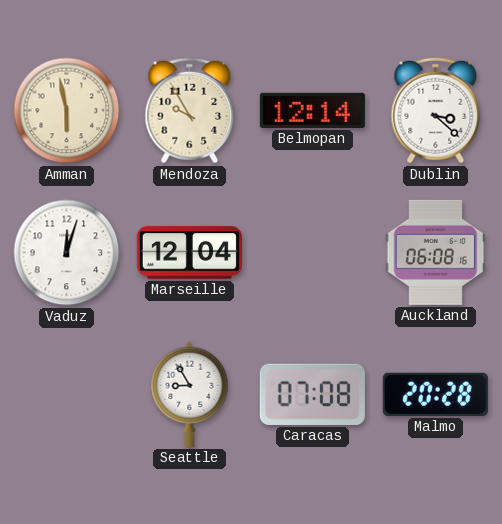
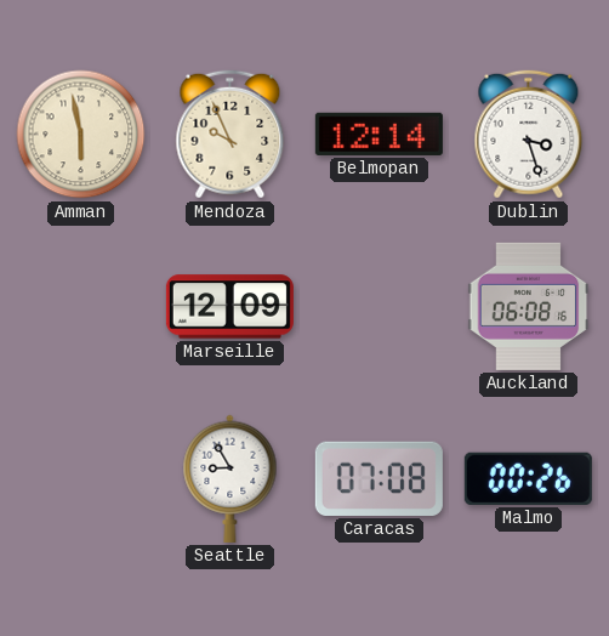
Mendoza: 9:55 -> 9:56 (230, 135)
Dublin: 3:22 -> 3:27 (529, 135)
Vaduz: 12:03 -> none (67, 253)
Marseille: 12:04 -> 12:09 (229, 307)
Malmo: 20:28 -> 00:26 (528, 478)
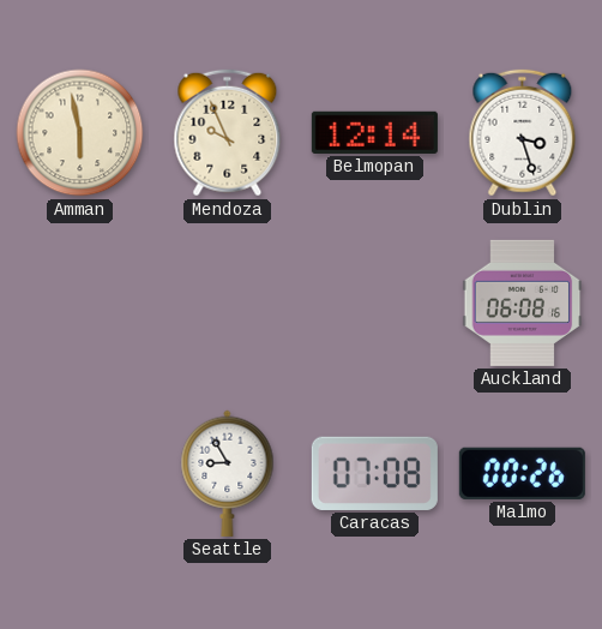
Marseille: 12:09 -> none (229, 307)
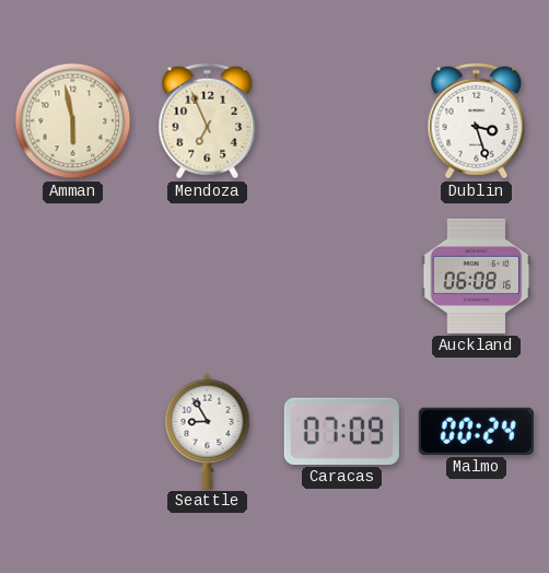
Mendoza: 9:56 -> 6:56 (208, 121)
Belmopan: 12:14 -> none (374, 132)
Caracas: 07:08 -> 07:09 (341, 431)
Malmo: 00:26 -> 00:24 (476, 431)
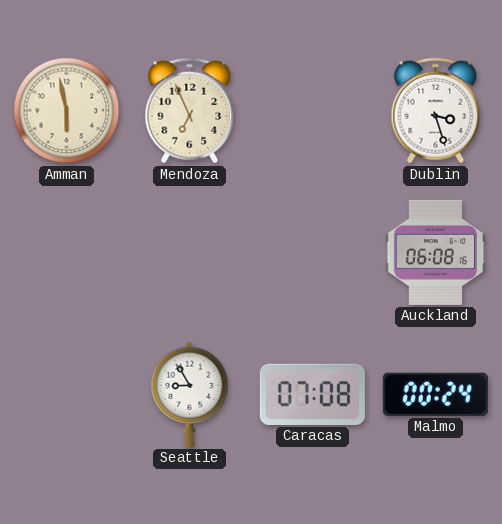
Caracas: 07:09 -> 07:08 (312, 394)
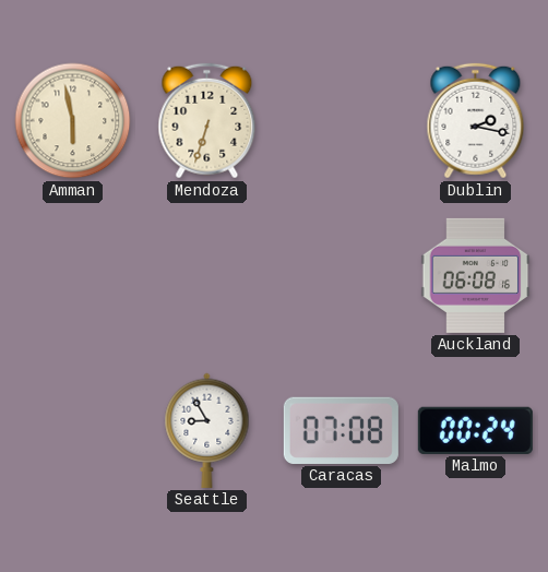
Mendoza: 6:56 -> 6:33 (207, 121)
Dublin: 3:27 -> 2:17 (476, 121)
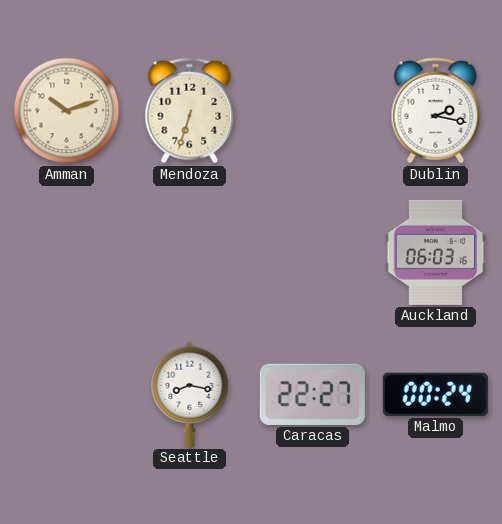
Amman: 5:58 -> 10:12 (67, 111)
Auckland: 06:08 -> 06:03 (436, 252)
Seattle: 8:55 -> 8:17 (190, 394)
Caracas: 07:08 -> 22:27 (312, 394)
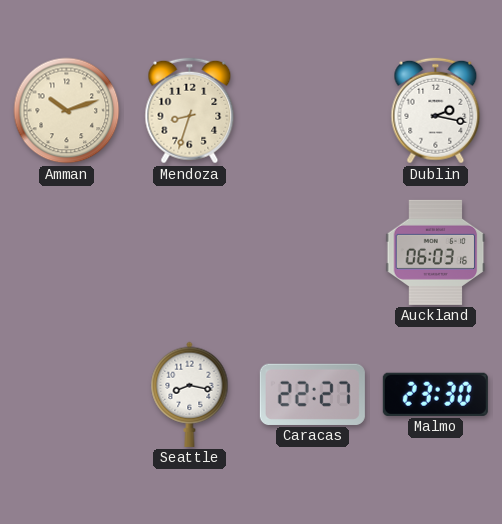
Mendoza: 6:33 -> 8:33 (190, 111)
Malmo: 00:24 -> 23:30 (435, 394)
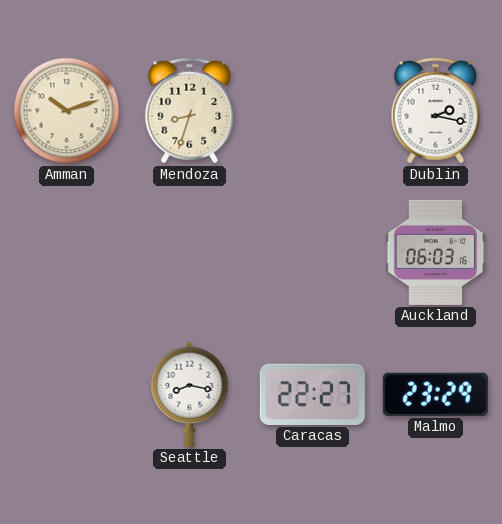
Malmo: 23:30 -> 23:29 (435, 394)
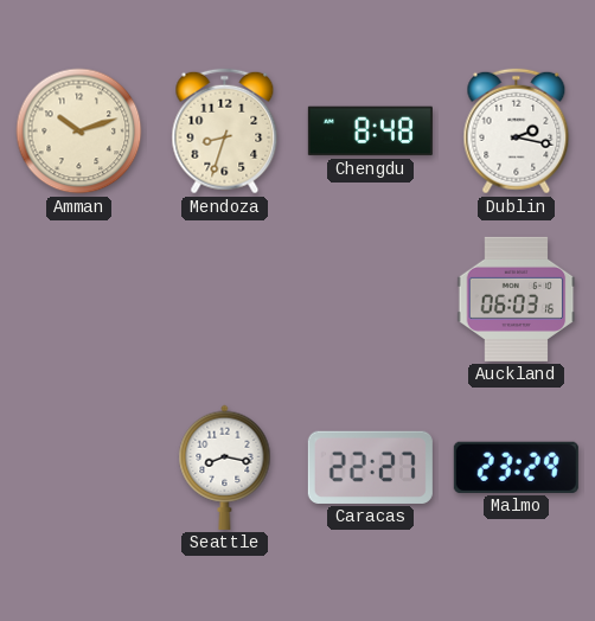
Chengdu: none -> 8:48 (370, 132)
